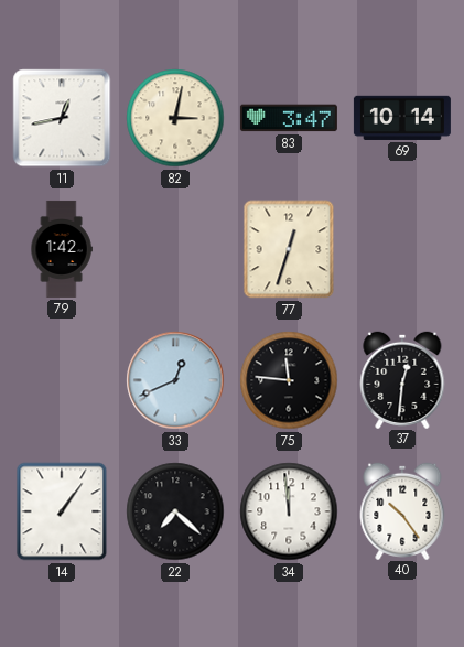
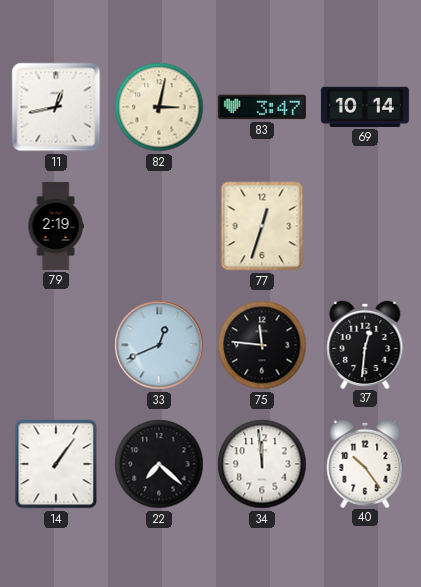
79: 1:42 -> 2:19 (56, 226)
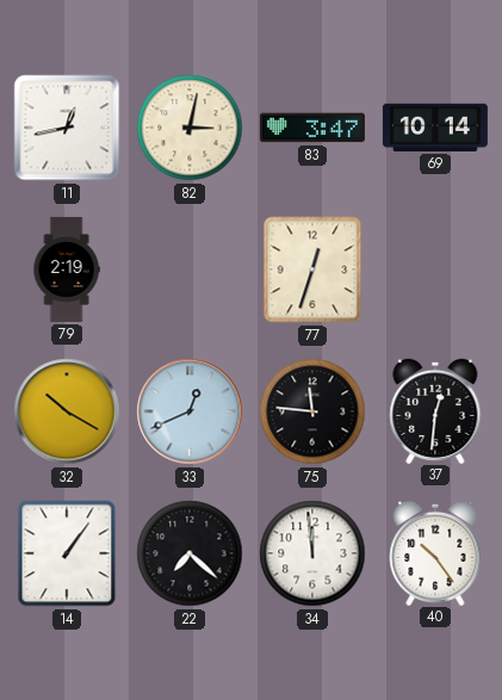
32: none -> 10:20 (67, 411)
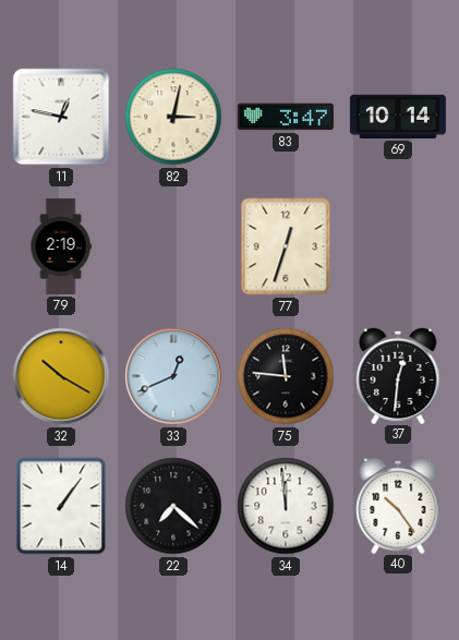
11: 12:43 -> 12:47 (61, 117)
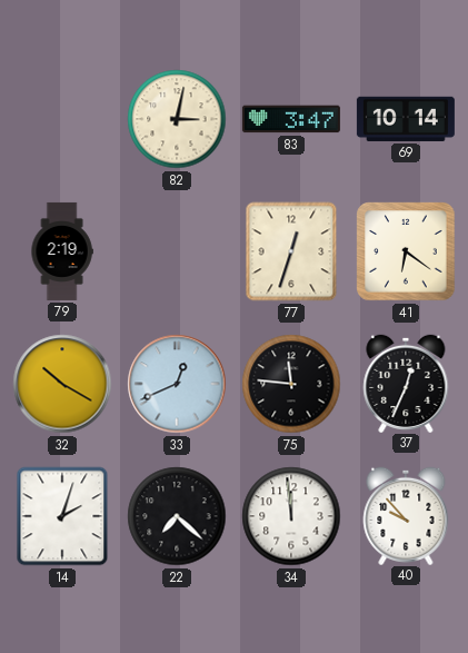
11: 12:47 -> none (61, 117)
41: none -> 6:21 (406, 251)
37: 12:31 -> 12:34 (406, 383)
14: 1:06 -> 2:03 (62, 516)
40: 10:24 -> 9:53 (406, 515)
